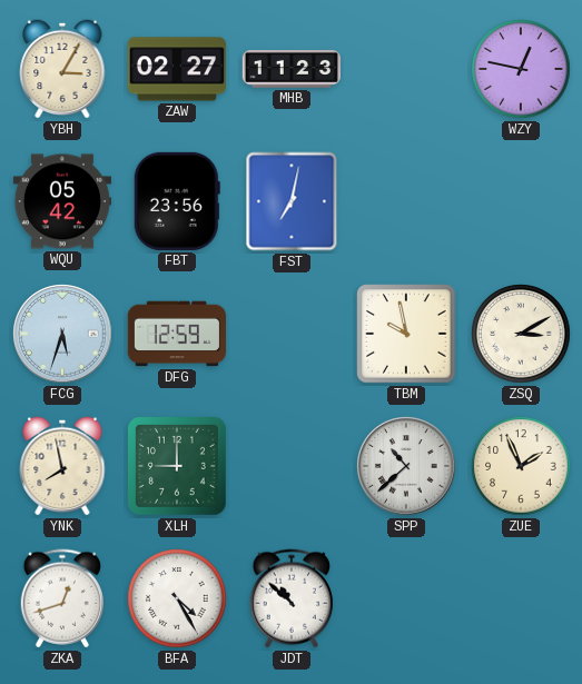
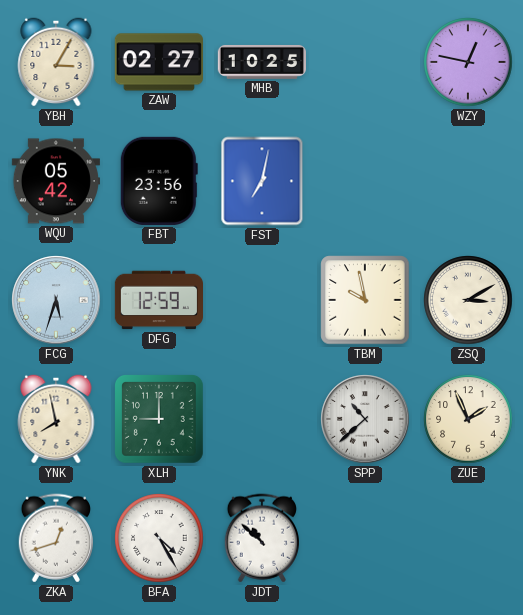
MHB: 11:23 -> 10:25 (261, 62)
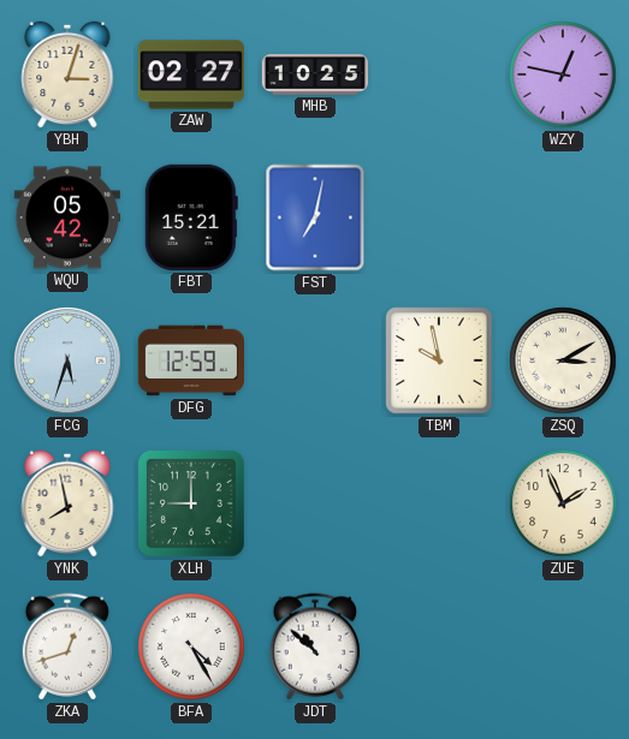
YBH: 3:05 -> 3:03 (67, 75)
FBT: 23:56 -> 15:21 (191, 217)
SPP: 10:38 -> none (365, 419)
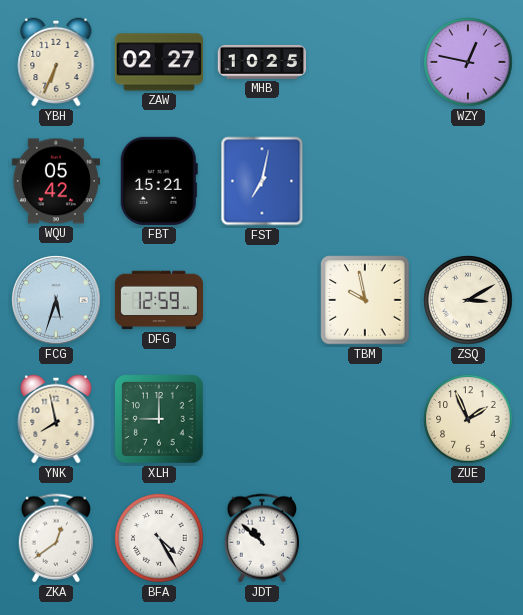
YBH: 3:03 -> 6:34 (56, 62)
ZKA: 12:42 -> 12:39 (56, 538)
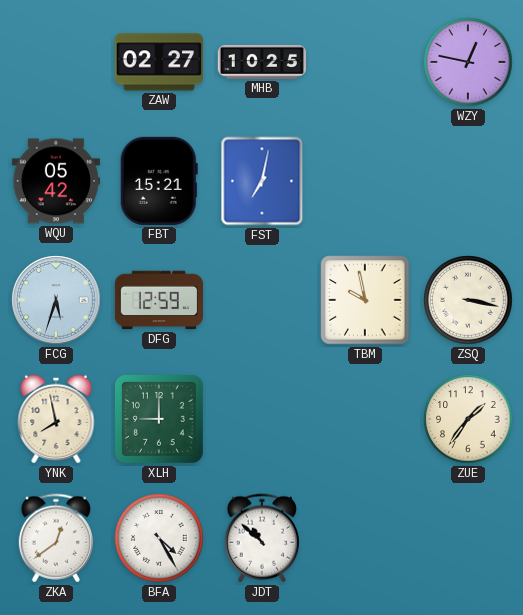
YBH: 6:34 -> none (56, 62)
ZSQ: 3:10 -> 3:17 (468, 300)
ZUE: 1:56 -> 1:36 (468, 419)
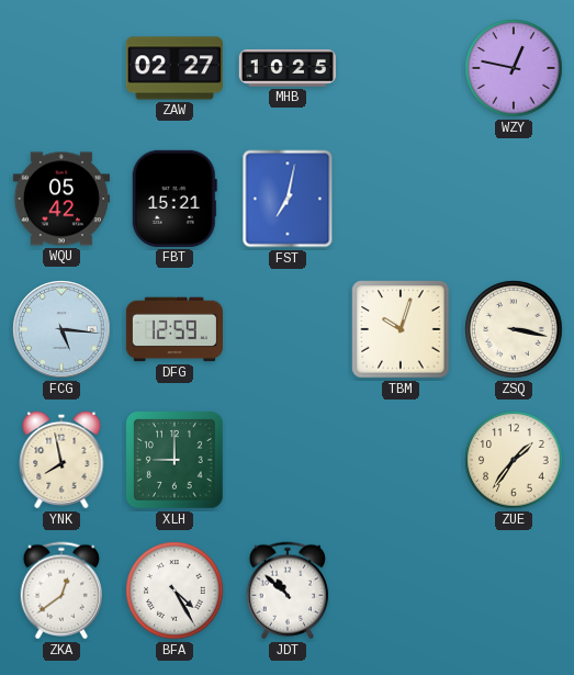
FCG: 5:33 -> 5:16 (61, 329)
TBM: 9:58 -> 10:03 (401, 329)
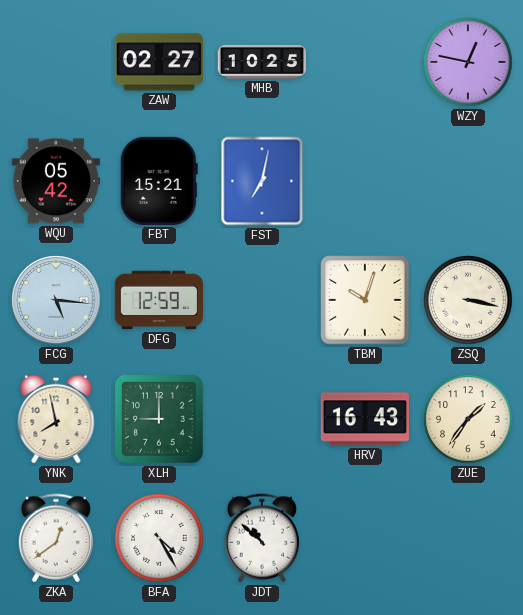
HRV: none -> 16:43 (364, 419)
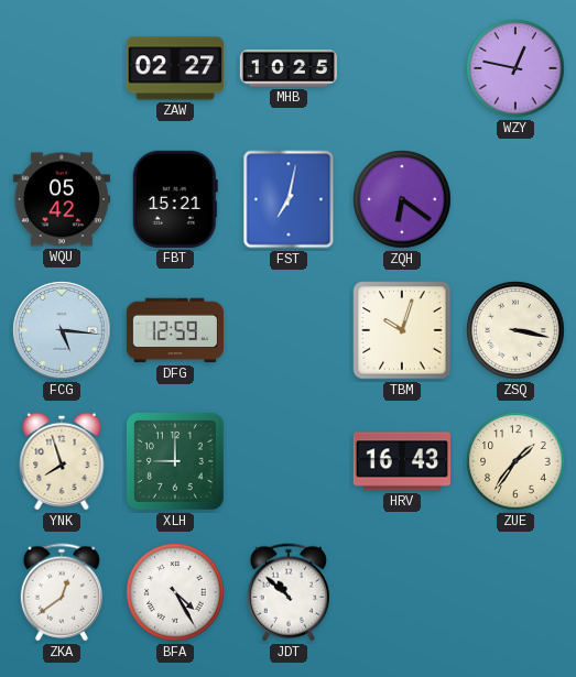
ZQH: none -> 6:21 (402, 199)
YNK: 7:58 -> 7:57 (62, 461)
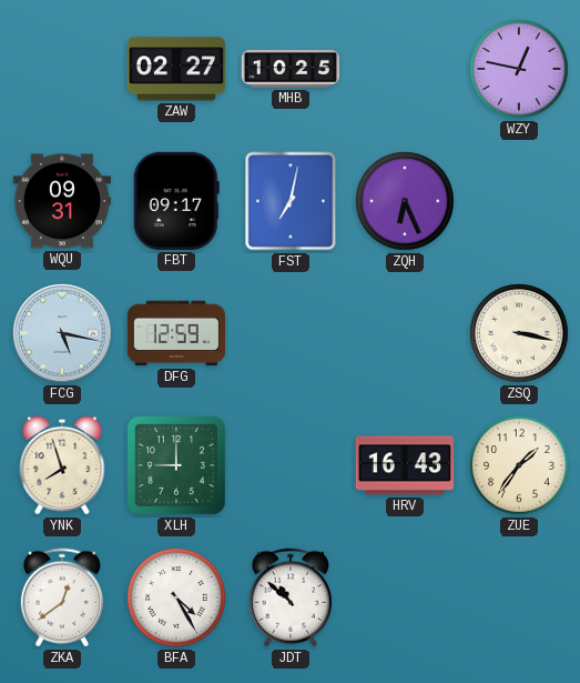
WQU: 05:42 -> 09:31 (62, 201)
FBT: 15:21 -> 09:17 (176, 201)
ZQH: 6:21 -> 6:26 (405, 201)
FCG: 5:16 -> 5:17 (62, 333)
TBM: 10:03 -> none (402, 330)
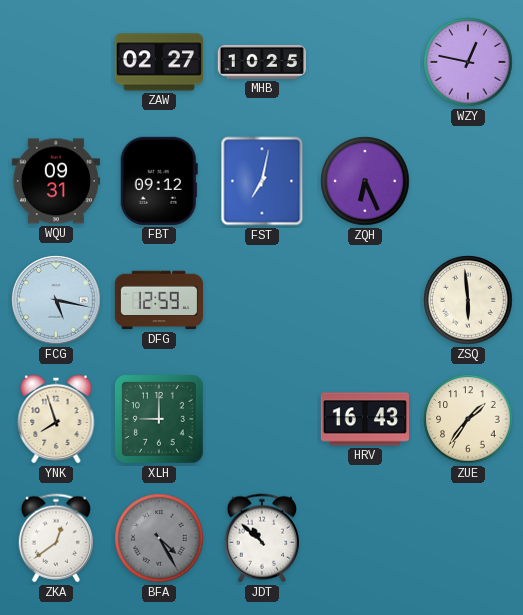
FBT: 09:17 -> 09:12 (159, 181)
ZSQ: 3:17 -> 5:59 (468, 300)
BFA dial: white -> grey (159, 538)
